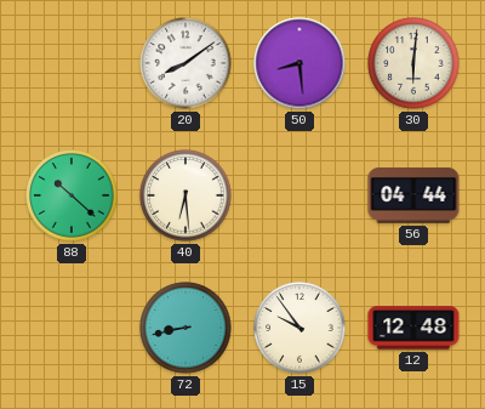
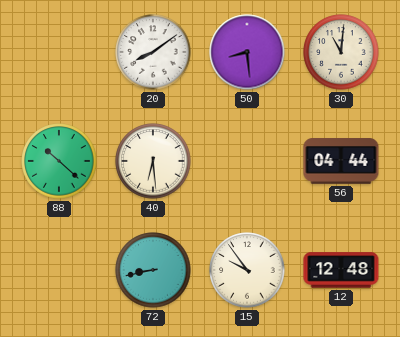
30: 6:01 -> 11:01 (341, 52)
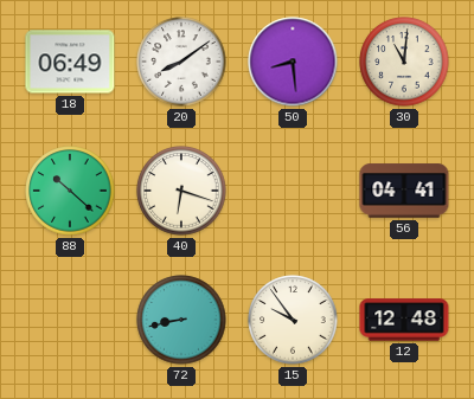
18: none -> 06:49 (70, 62)
40: 6:29 -> 6:18 (181, 191)
56: 04:44 -> 04:41 (404, 191)
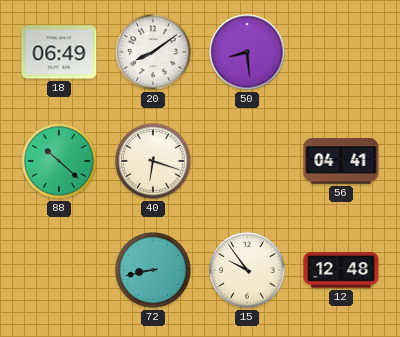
30: 11:01 -> none (404, 62)
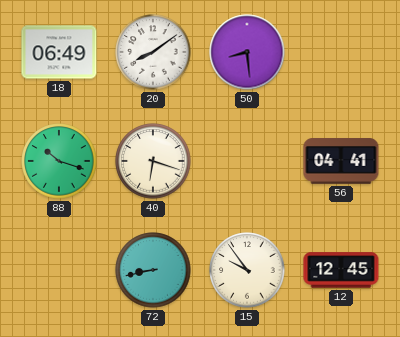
88: 10:22 -> 10:18 (59, 161)
12: 12:48 -> 12:45 (341, 270)
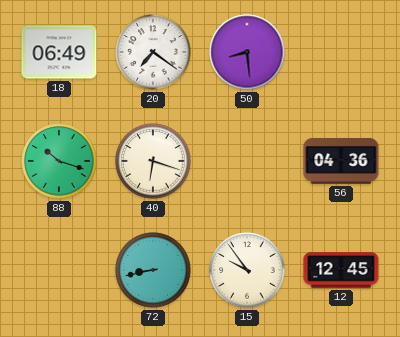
20: 8:09 -> 7:21 (153, 52)
56: 04:41 -> 04:36 (341, 161)
